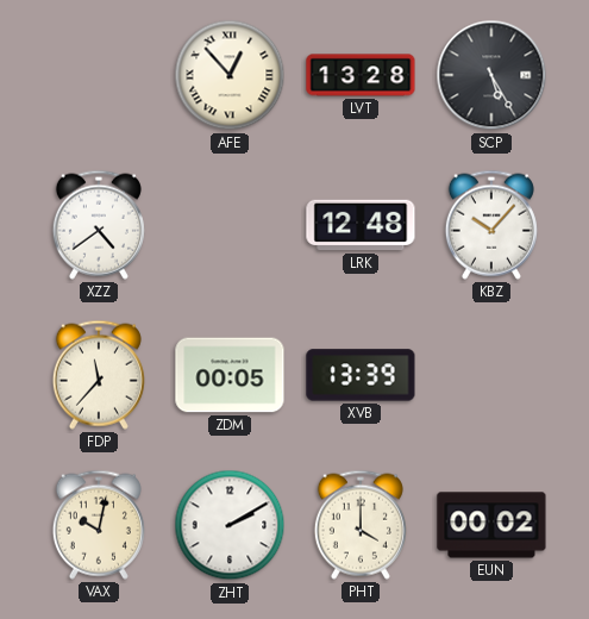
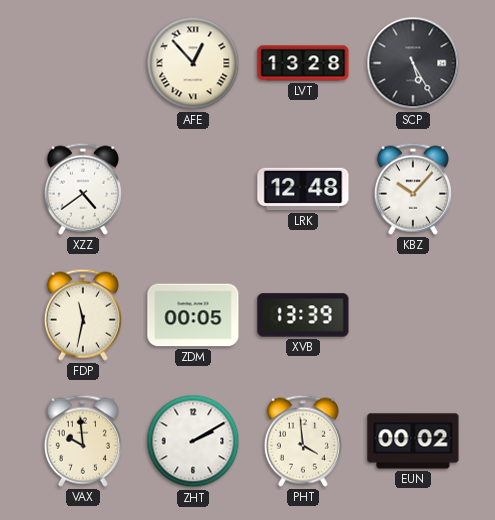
FDP: 11:37 -> 11:32 (83, 315)
VAX: 10:02 -> 9:59 (83, 441)
PHT: 4:00 -> 3:59 (303, 441)
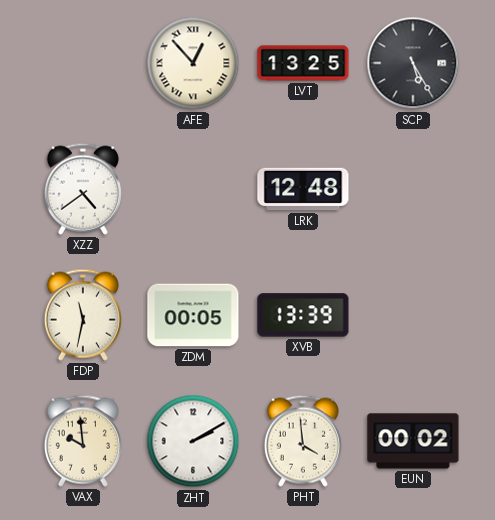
LVT: 13:28 -> 13:25 (303, 63)
KBZ: 10:07 -> none (413, 189)
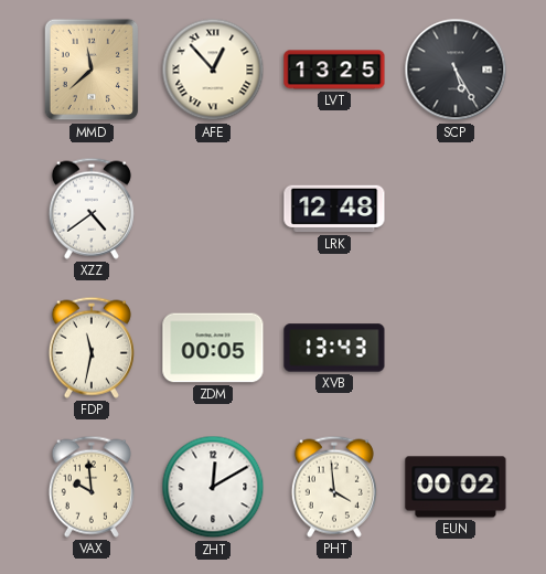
MMD: none -> 11:38 (92, 70)
XVB: 13:39 -> 13:43 (334, 348)
ZHT: 2:10 -> 12:10 (213, 487)
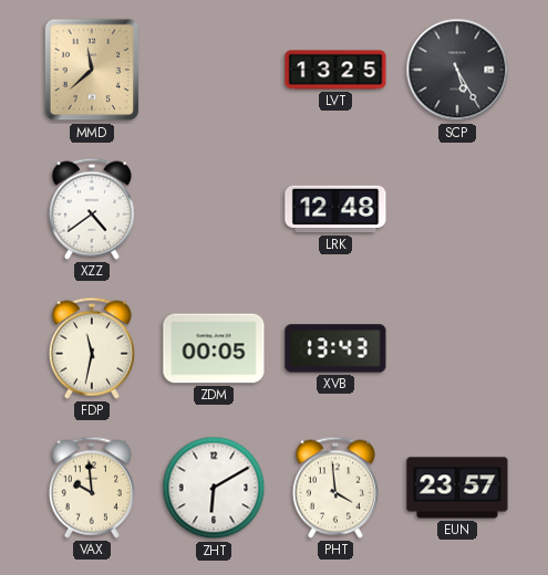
AFE: 12:53 -> none (213, 70)
ZHT: 12:10 -> 6:10 (214, 488)
EUN: 00:02 -> 23:57 (457, 488)
